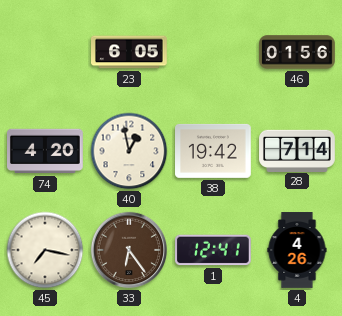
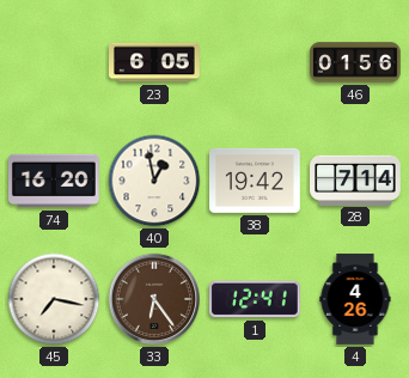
74: 4:20 -> 16:20 (55, 181)
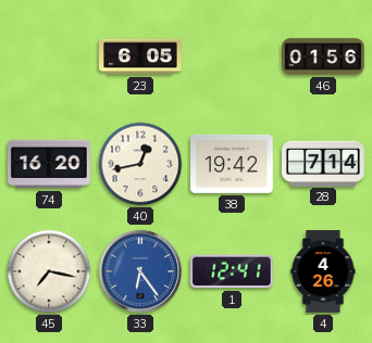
40: 12:58 -> 12:43 (140, 164)
33 dial: brown -> blue (140, 271)
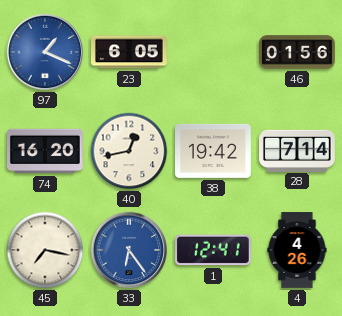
97: none -> 1:19 (45, 52)
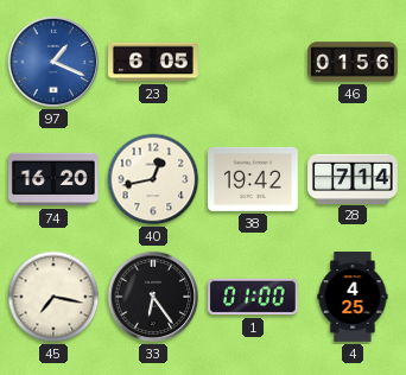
33 dial: blue -> black (153, 297)
1: 12:41 -> 01:00 (254, 297)
4: 4:26 -> 4:25 (353, 297)
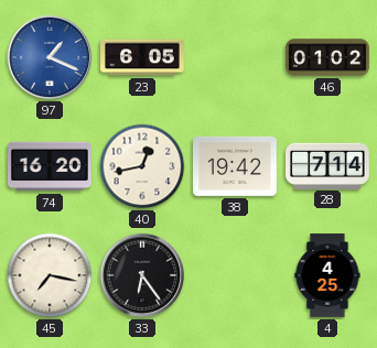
46: 01:56 -> 01:02 (327, 57)
1: 01:00 -> none (254, 297)
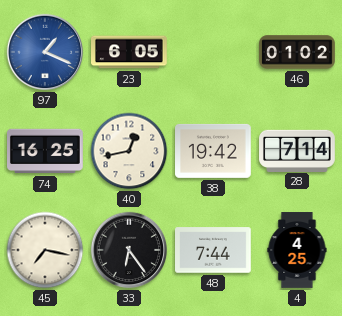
74: 16:20 -> 16:25 (46, 151)
48: none -> 7:44 (214, 250)
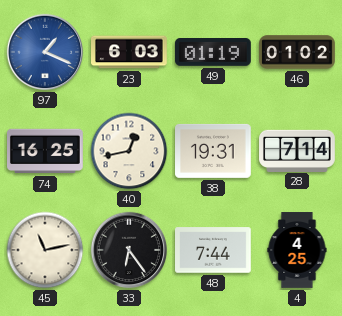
23: 6:05 -> 6:03 (130, 52)
49: none -> 01:19 (214, 53)
38: 19:42 -> 19:31 (214, 151)
45: 7:17 -> 11:13 (45, 250)
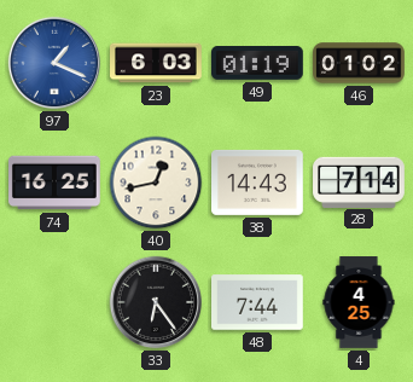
38: 19:31 -> 14:43 (258, 183)
45: 11:13 -> none (45, 250)
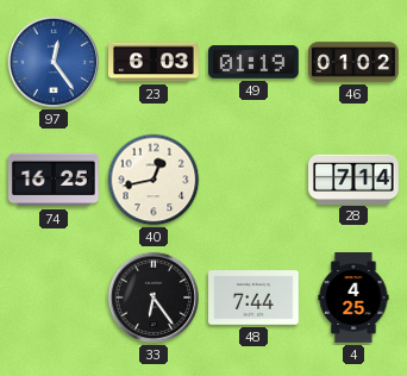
97: 1:19 -> 12:24 (54, 62)
38: 14:43 -> none (258, 183)
